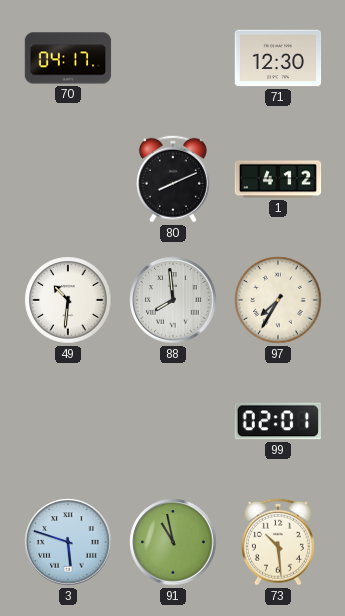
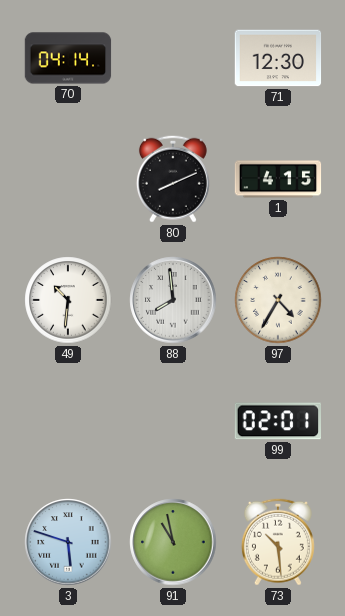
70: 04:17 -> 04:14 (68, 58)
1: 4:12 -> 4:15 (278, 179)
97: 7:35 -> 4:35 (278, 300)
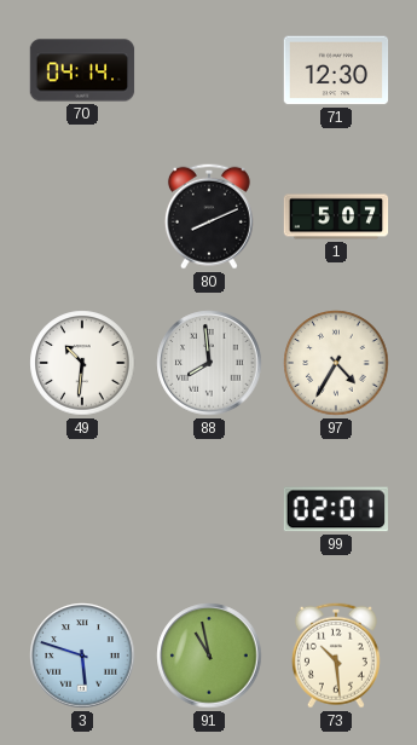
1: 4:15 -> 5:07 (336, 216)
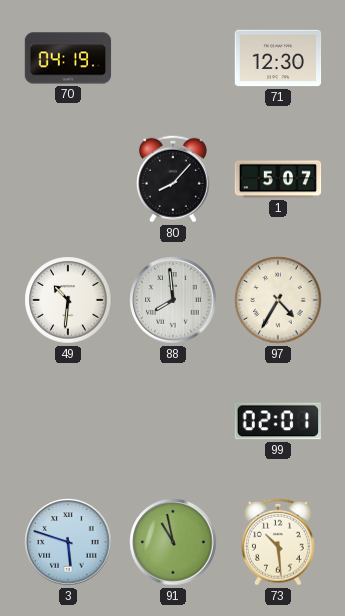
70: 04:14 -> 04:19 (68, 58)
80: 8:11 -> 8:07 (173, 179)
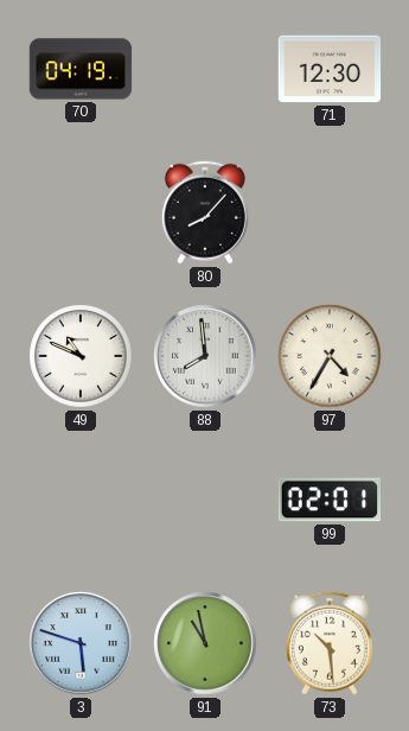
1: 5:07 -> none (278, 179)
49: 10:31 -> 10:49 (81, 356)
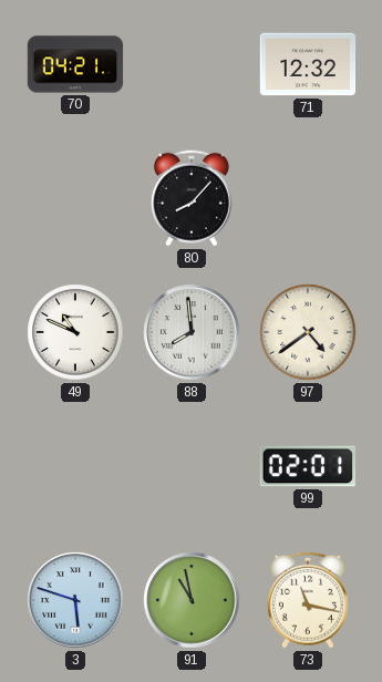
70: 04:19 -> 04:21 (75, 64)
71: 12:30 -> 12:32 (308, 64)
97: 4:35 -> 4:39 (308, 332)
73: 10:29 -> 11:17 (308, 600)
